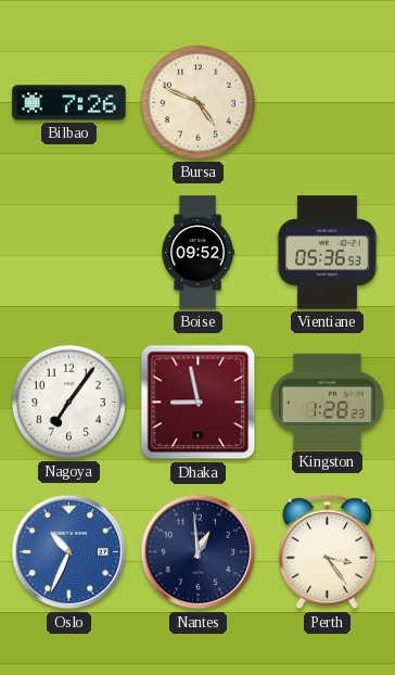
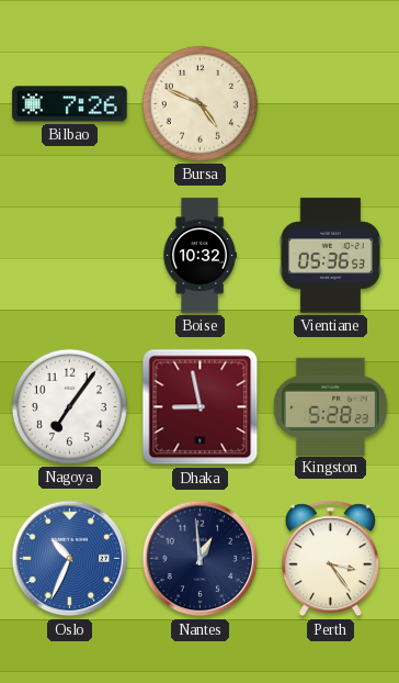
Boise: 09:52 -> 10:32 (200, 256)
Kingston: 1:28 -> 5:28 (330, 406)
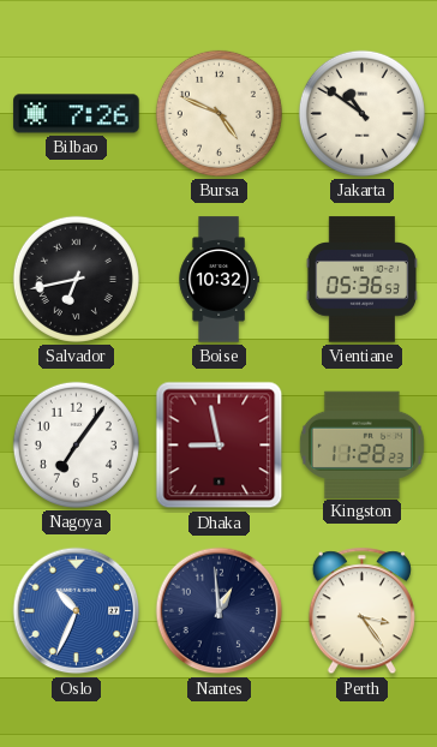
Jakarta: none -> 10:51 (361, 113)
Salvador: none -> 6:43 (76, 279)
Kingston: 5:28 -> 11:28 (361, 444)
